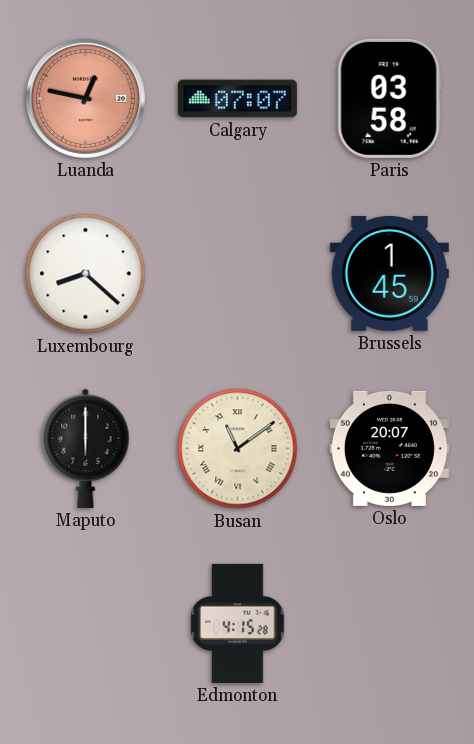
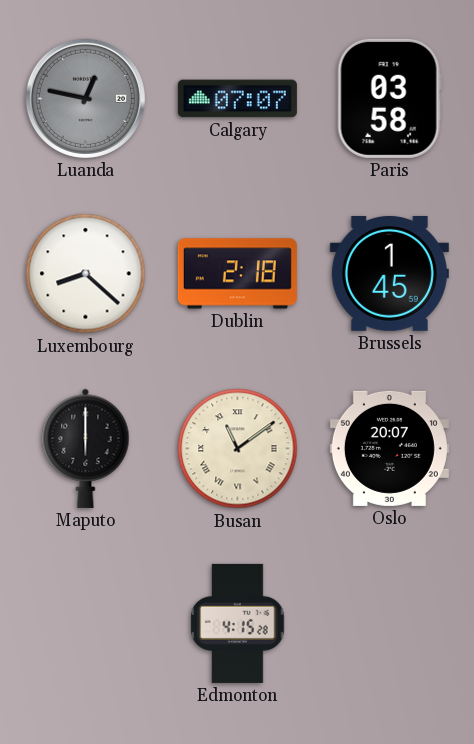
Luanda dial: salmon -> grey (85, 98)
Dublin: none -> 2:18 (237, 274)
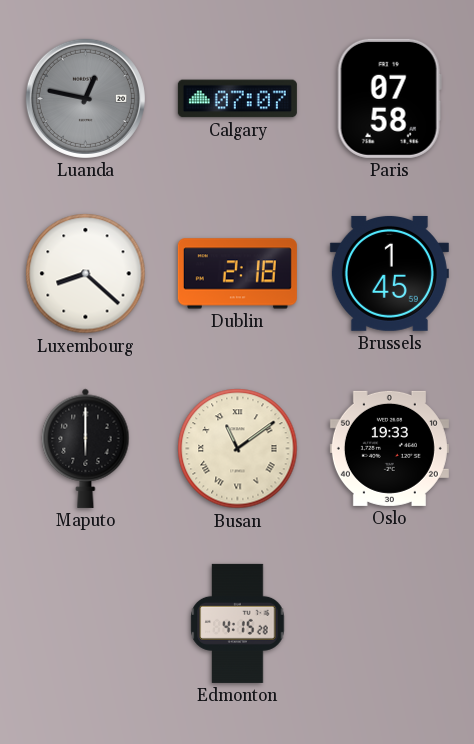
Paris: 03:58 -> 07:58 (389, 98)
Oslo: 20:07 -> 19:33 (389, 448)
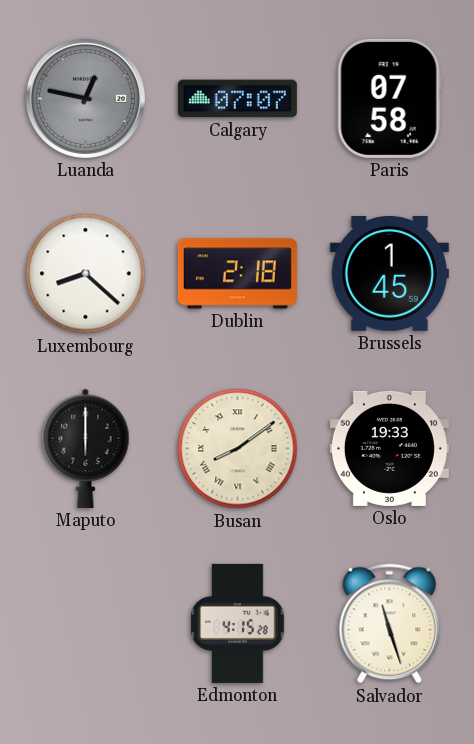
Busan: 11:09 -> 8:09 (238, 449)
Salvador: none -> 11:27 (390, 624)
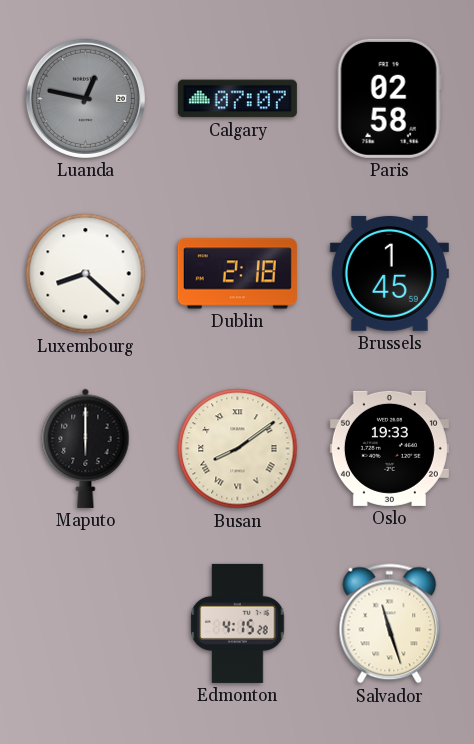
Paris: 07:58 -> 02:58 (389, 98)
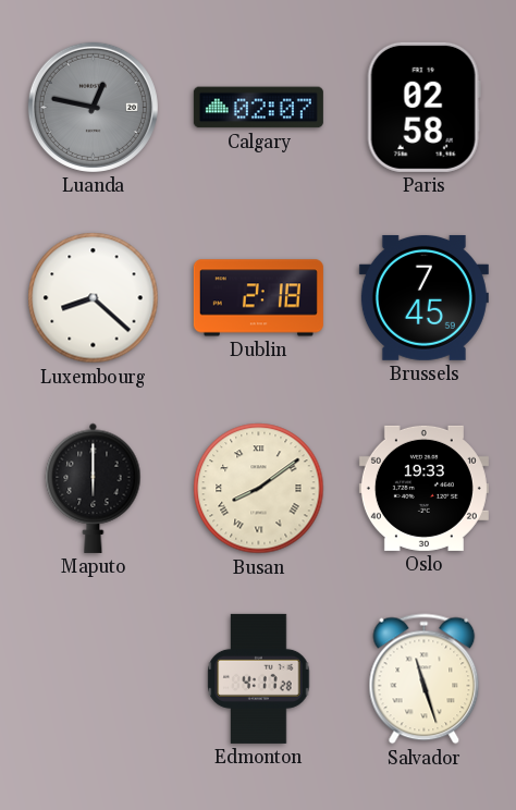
Calgary: 07:07 -> 02:07 (258, 108)
Brussels: 1:45 -> 7:45 (423, 297)
Edmonton: 4:15 -> 4:17 (259, 678)
